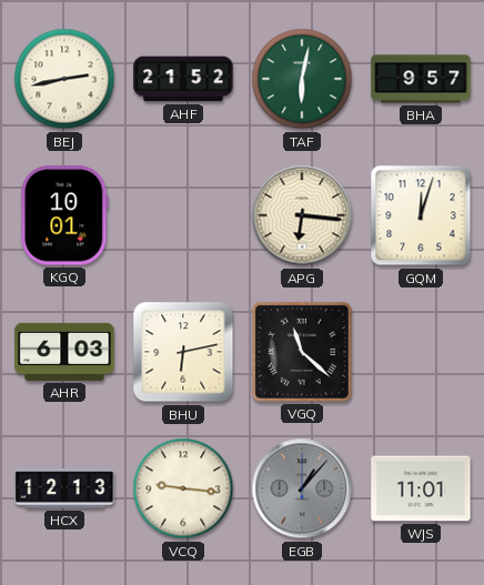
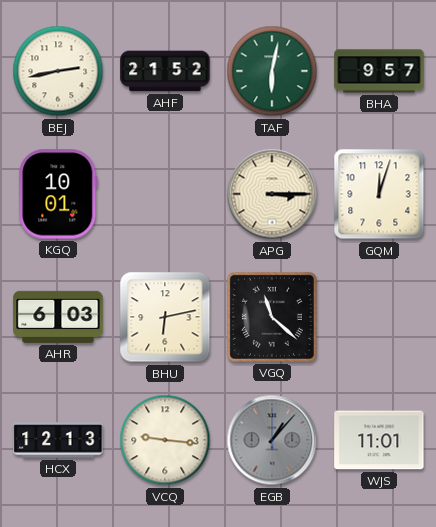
APG: 6:16 -> 3:15 (272, 194)
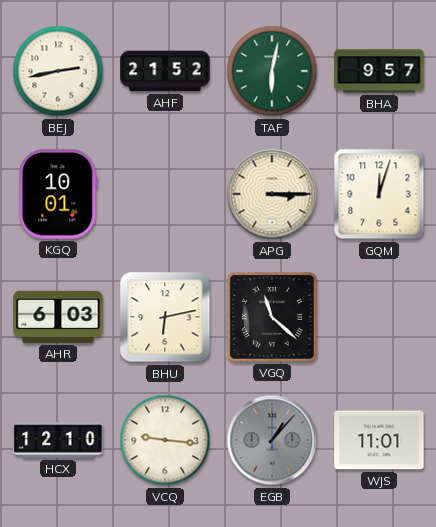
HCX: 12:13 -> 12:10 (58, 440)
